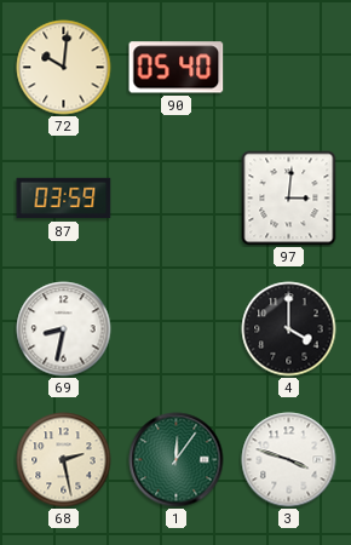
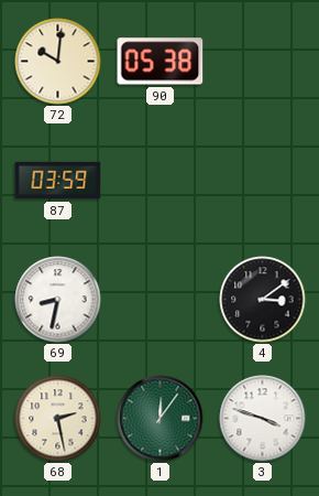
90: 05:40 -> 05:38 (161, 62)
97: 3:01 -> none (289, 199)
4: 4:00 -> 3:09 (263, 300)
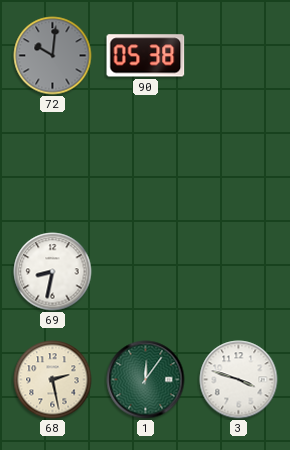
72 dial: cream -> grey (53, 56)
87: 03:59 -> none (58, 181)
4: 3:09 -> none (263, 300)
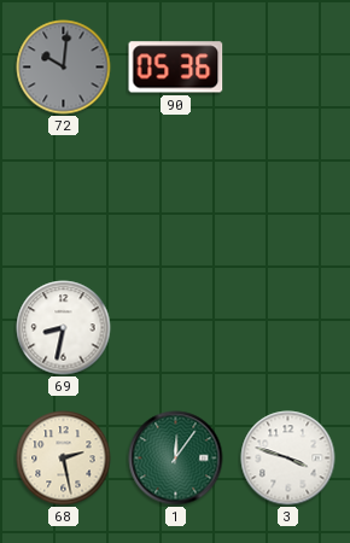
90: 05:38 -> 05:36 (176, 68)
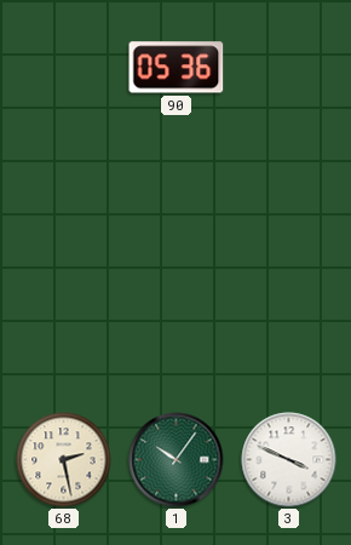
72: 10:01 -> none (64, 68)
69: 8:32 -> none (64, 328)
1: 12:06 -> 10:06 (177, 460)
3: 3:48 -> 3:49 (289, 460)
